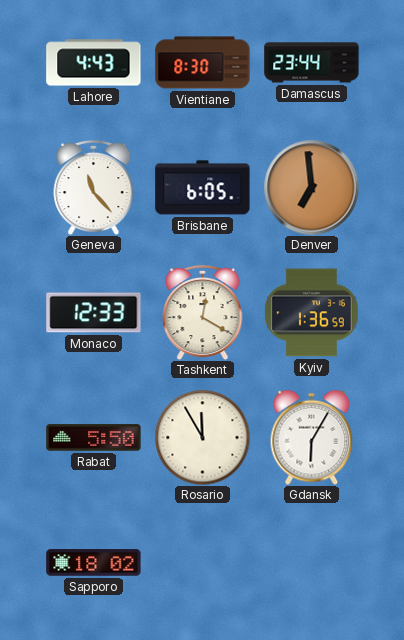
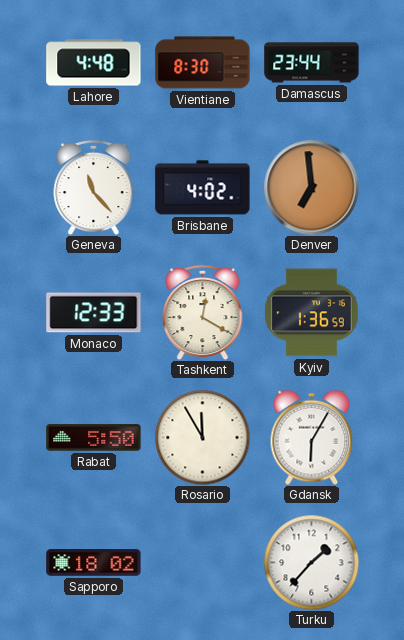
Lahore: 4:43 -> 4:48 (94, 63)
Brisbane: 6:05 -> 4:02 (203, 188)
Turku: none -> 1:37 (311, 562)
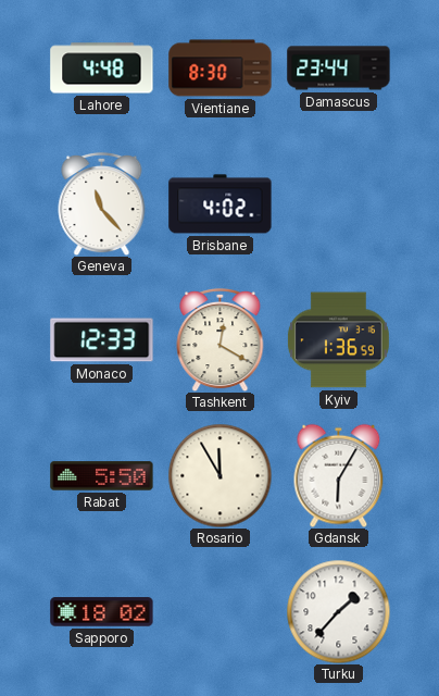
Denver: 6:59 -> none (311, 187)
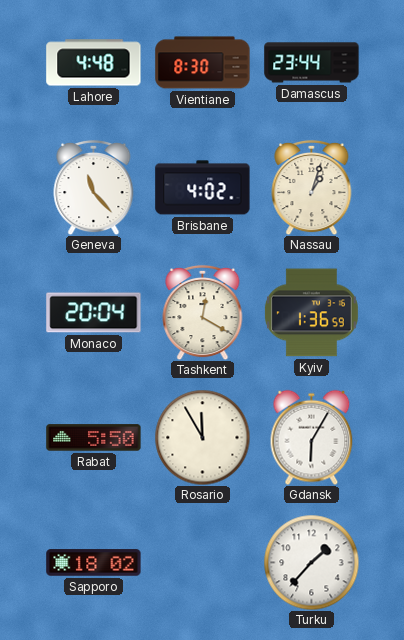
Nassau: none -> 1:03 (312, 187)
Monaco: 12:33 -> 20:04 (94, 313)
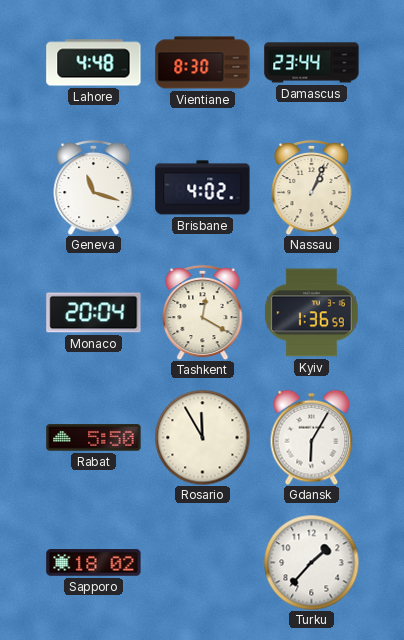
Geneva: 11:23 -> 11:18 (94, 187)
Nassau: 1:03 -> 1:04 (312, 187)
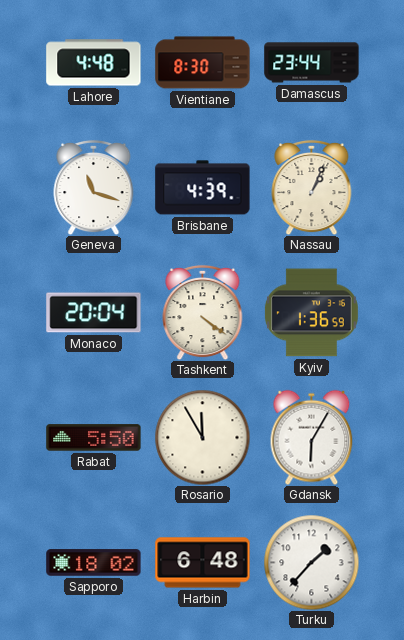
Brisbane: 4:02 -> 4:39 (203, 188)
Tashkent: 12:20 -> 4:21 (203, 312)
Harbin: none -> 6:48 (203, 563)
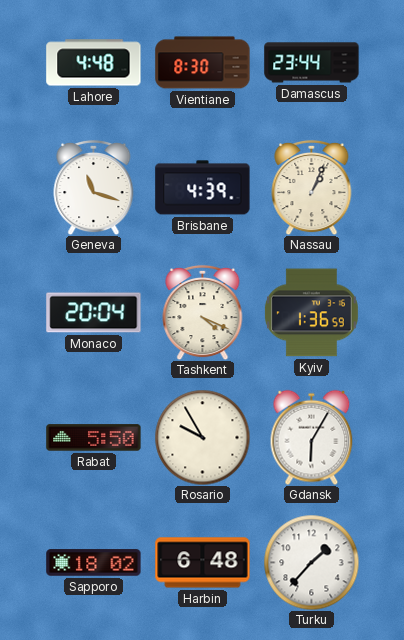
Tashkent: 4:21 -> 4:19 (203, 312)
Rosario: 11:55 -> 9:55 (202, 437)
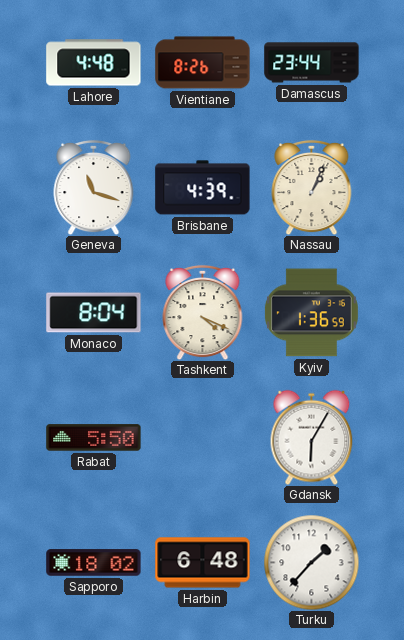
Vientiane: 8:30 -> 8:26 (203, 63)
Monaco: 20:04 -> 8:04 (94, 313)
Rosario: 9:55 -> none (202, 437)
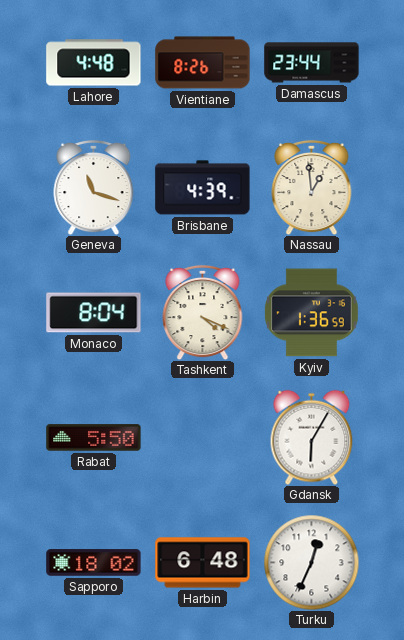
Nassau: 1:04 -> 12:59 (312, 187)
Turku: 1:37 -> 12:34 (311, 562)
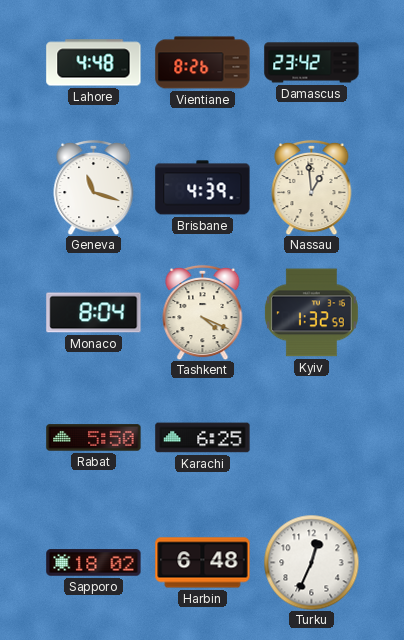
Damascus: 23:44 -> 23:42 (312, 63)
Kyiv: 1:36 -> 1:32 (311, 313)
Karachi: none -> 6:25 (203, 438)
Gdansk: 6:05 -> none (312, 437)
